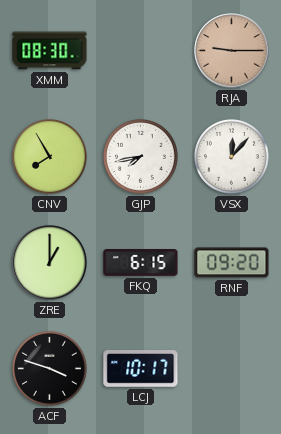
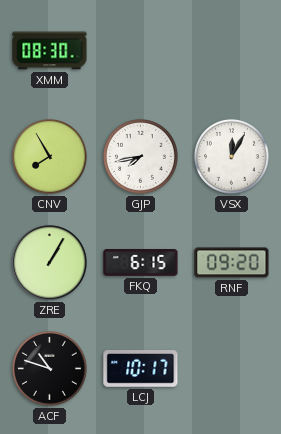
RJA: 9:15 -> none (232, 51)
VSX: 12:07 -> 12:05 (232, 157)
ZRE: 1:00 -> 1:05 (50, 263)
ACF: 3:48 -> 10:48 (50, 369)
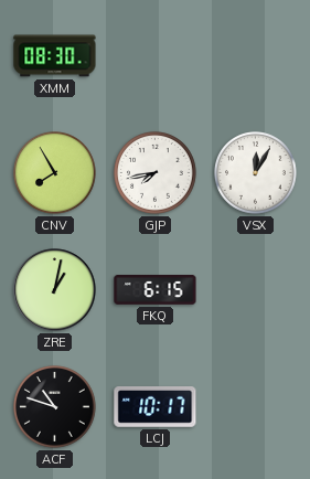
ZRE: 1:05 -> 1:02 (55, 290)
RNF: 09:20 -> none (232, 263)
